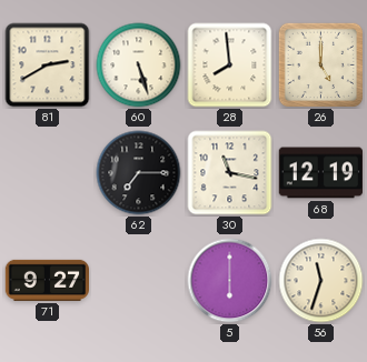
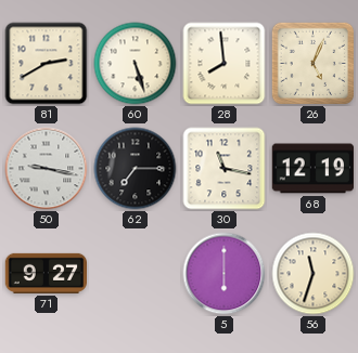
26: 5:00 -> 5:04 (312, 63)
50: none -> 9:17 (47, 169)
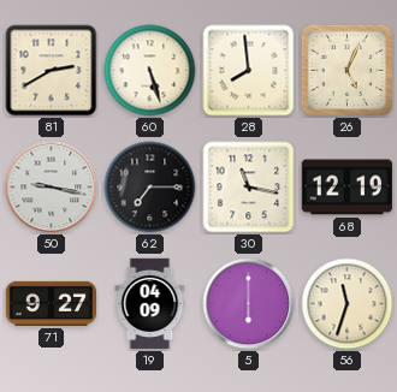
19: none -> 04:09 (150, 304)
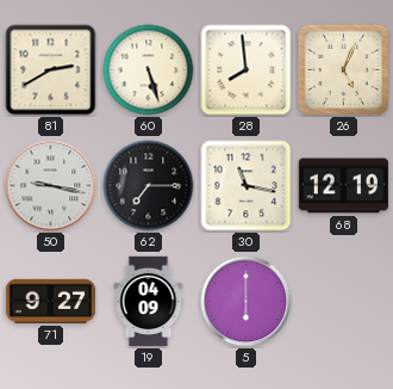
56: 11:33 -> none (348, 304)
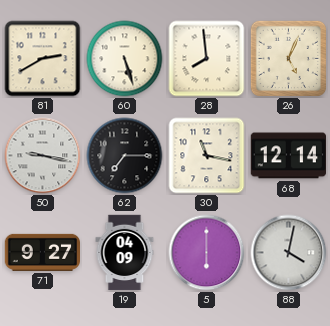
68: 12:19 -> 12:14 (288, 156)
88: none -> 4:02 (289, 253)
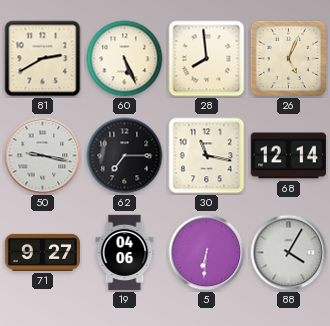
60: 5:27 -> 5:26 (125, 59)
19: 04:09 -> 04:06 (125, 253)
5: 6:00 -> 6:31 (207, 253)
88: 4:02 -> 4:05 (289, 253)
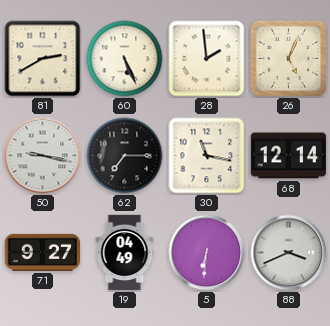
28: 7:59 -> 1:59 (207, 59)
19: 04:06 -> 04:49 (125, 253)
88: 4:05 -> 3:41 (289, 253)
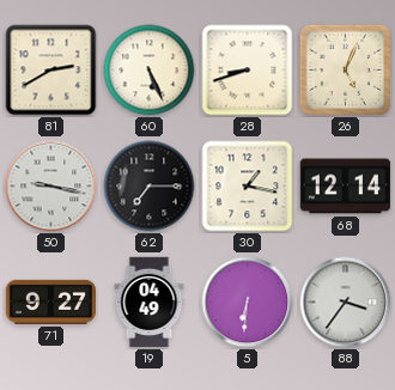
28: 1:59 -> 8:42 (248, 71)
30: 11:17 -> 1:17 (248, 187)
88: 3:41 -> 3:36 (346, 303)
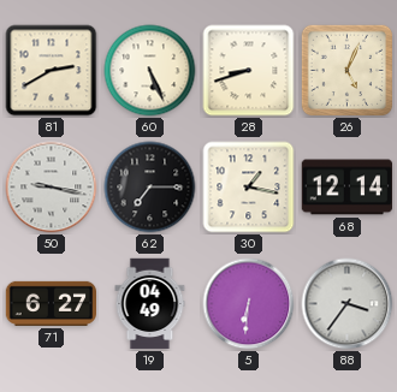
71: 9:27 -> 6:27 (52, 303)
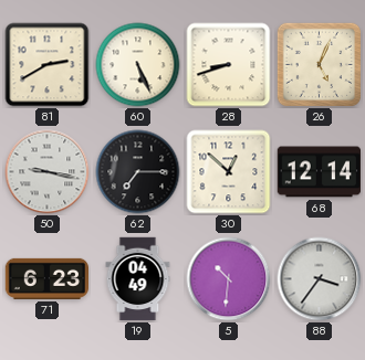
30: 1:17 -> 12:52 (229, 172)
71: 6:27 -> 6:23 (48, 278)
5: 6:31 -> 10:31 (229, 279)
